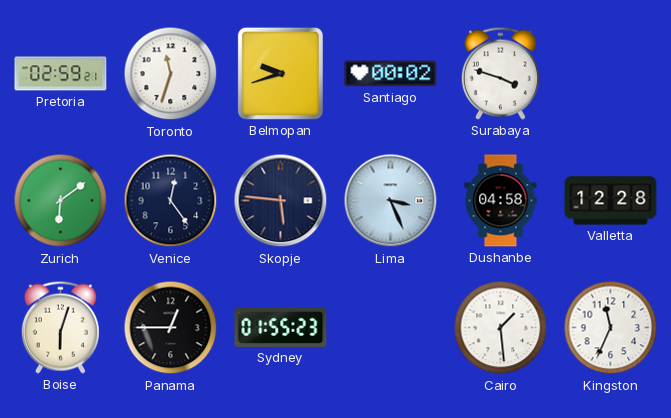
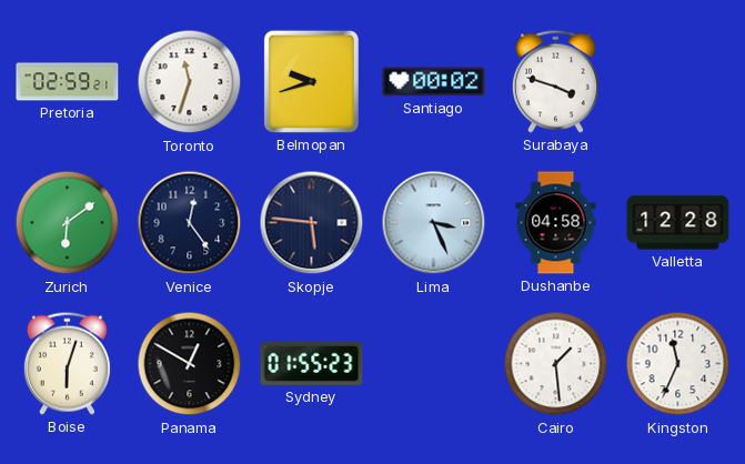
Panama: 12:45 -> 12:50 (190, 364)
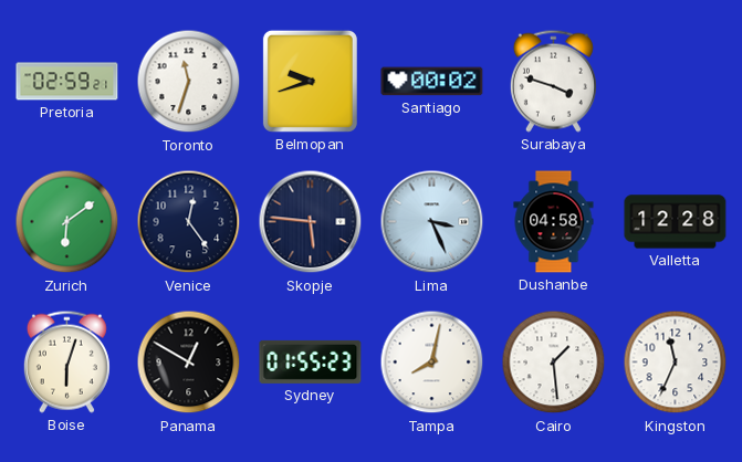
Tampa: none -> 8:02 (432, 363)
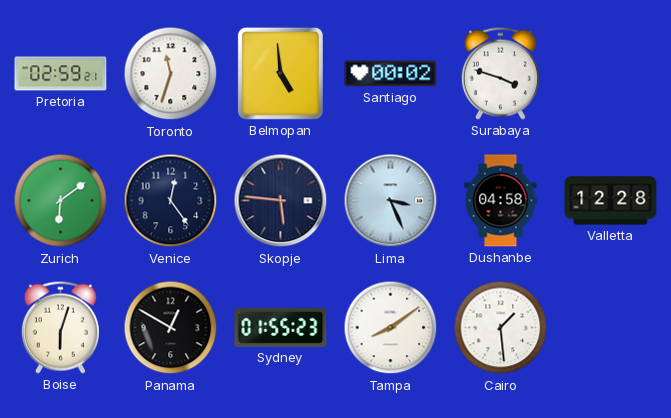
Belmopan: 9:42 -> 4:59 (280, 73)
Tampa: 8:02 -> 8:09 (391, 328)
Kingston: 11:34 -> none (676, 363)
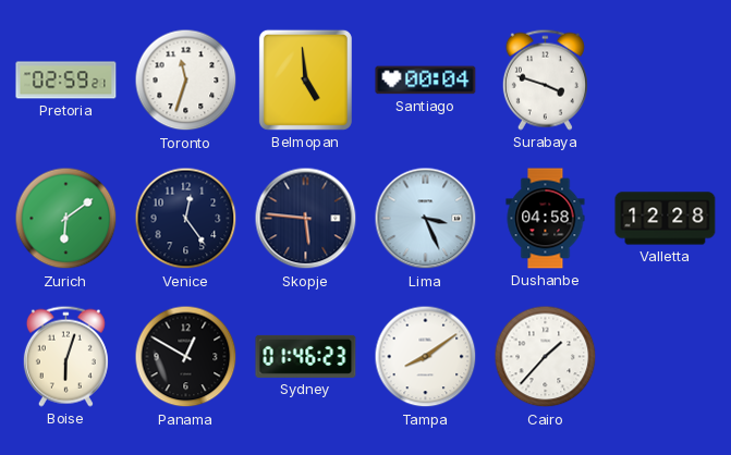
Santiago: 00:02 -> 00:04 (426, 81)
Sydney: 01:55 -> 01:46 (306, 356)
Cairo: 1:29 -> 1:37 (546, 357)
